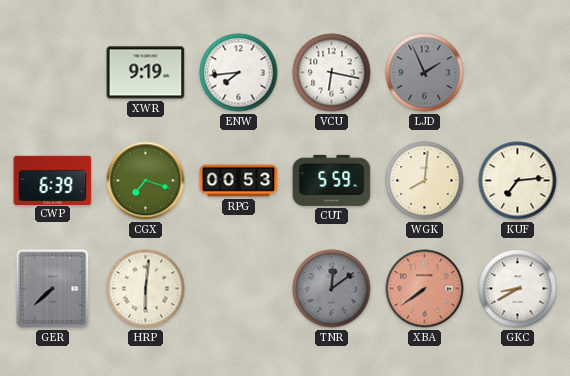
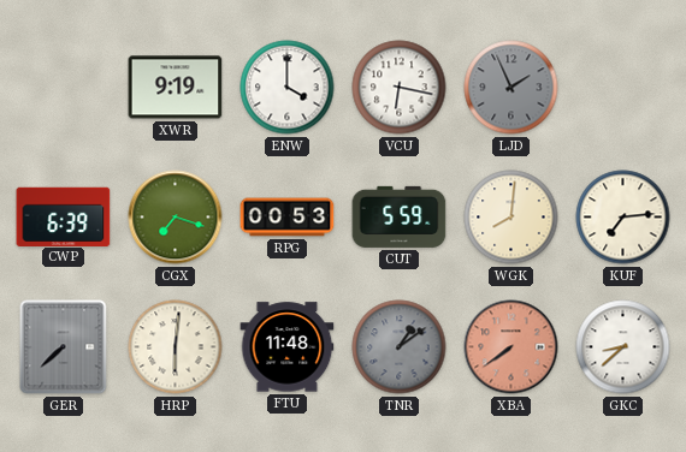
ENW: 7:44 -> 4:00 (288, 88)
FTU: none -> 11:48 (288, 347)
TNR: 12:09 -> 1:09 (400, 347)
GKC: 8:40 -> 8:38 (623, 347)
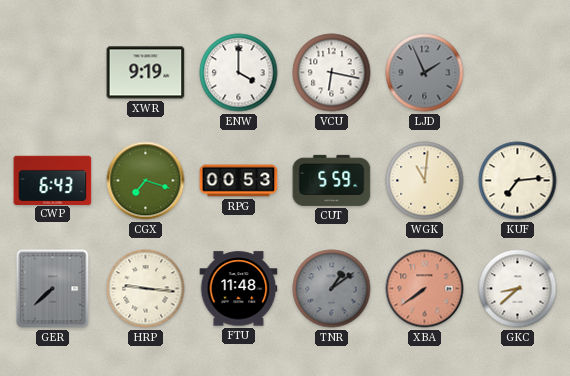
CWP: 6:39 -> 6:43 (53, 180)
WGK: 8:01 -> 11:01 (425, 181)
HRP: 6:01 -> 9:16 (146, 289)
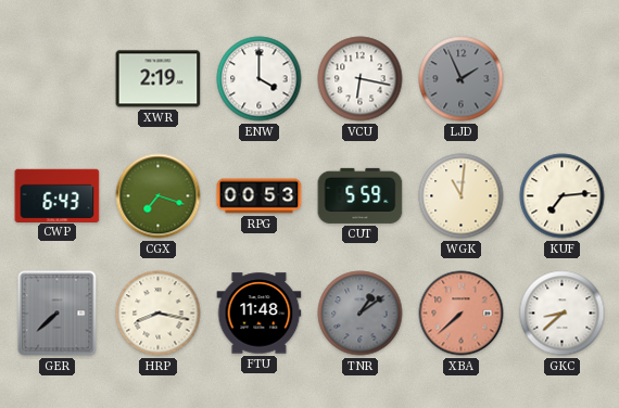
XWR: 9:19 -> 2:19 (159, 79)
HRP: 9:16 -> 8:17 (159, 314)
XBA: 7:39 -> 7:38 (462, 314)
